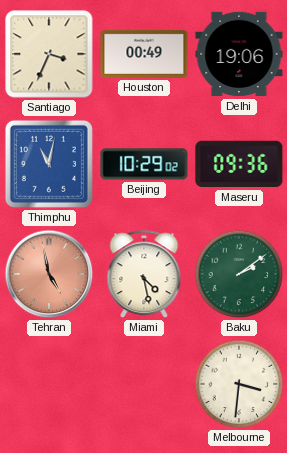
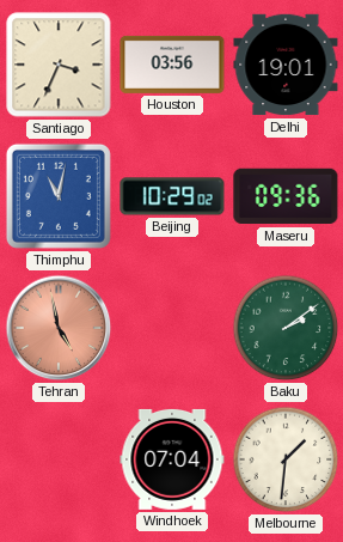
Houston: 00:49 -> 03:56 (172, 65)
Delhi: 19:06 -> 19:01 (286, 65)
Miami: 4:28 -> none (144, 275)
Windhoek: none -> 07:04 (172, 459)
Melbourne: 3:31 -> 1:31 (286, 459)
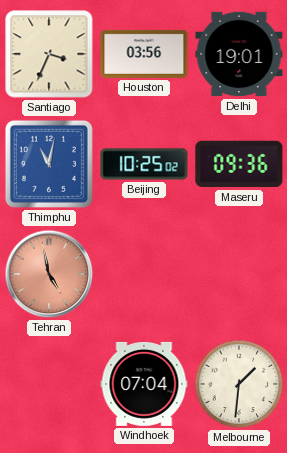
Beijing: 10:29 -> 10:25 (144, 164)
Baku: 2:09 -> none (286, 328)
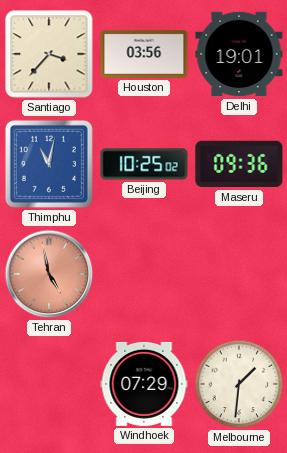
Santiago: 3:34 -> 3:37 (49, 54)
Windhoek: 07:04 -> 07:29 (144, 384)
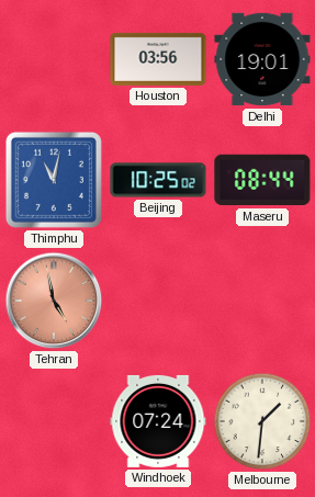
Santiago: 3:37 -> none (49, 54)
Maseru: 09:36 -> 08:44 (262, 180)
Windhoek: 07:29 -> 07:24 (158, 421)
